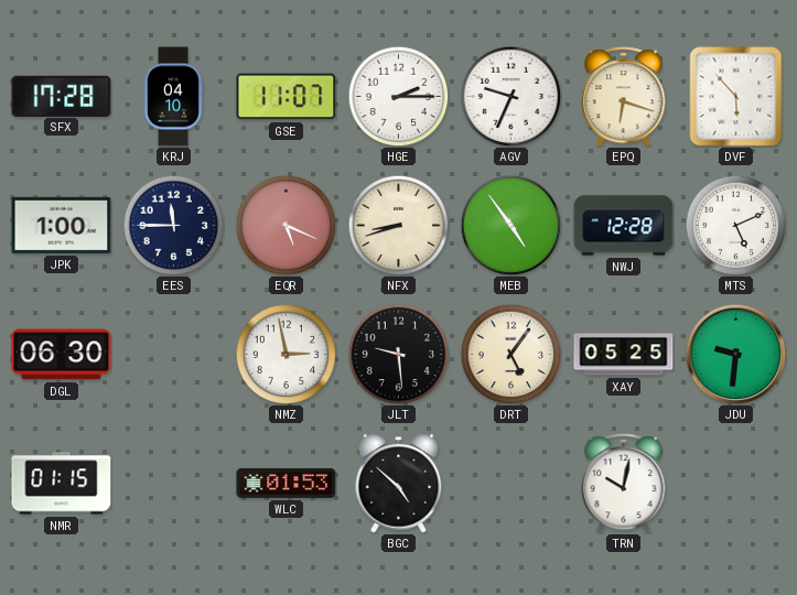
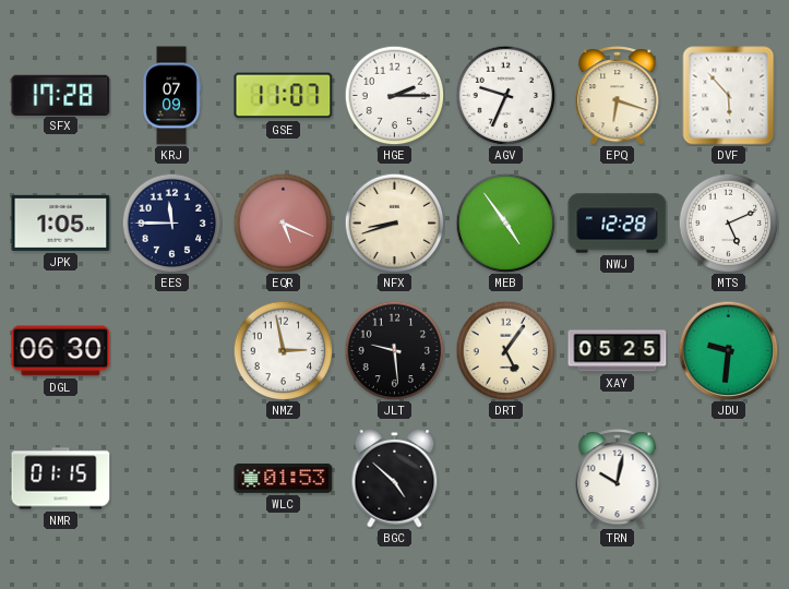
KRJ: 04:10 -> 07:09 (171, 96)
JPK: 1:00 -> 1:05 (61, 223)
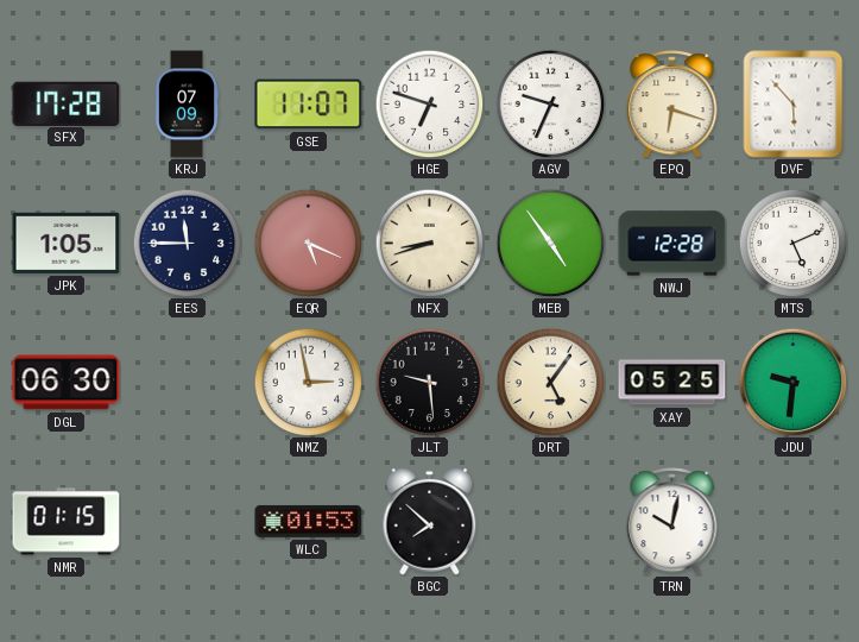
HGE: 2:15 -> 6:48 (429, 103)
BGC: 4:52 -> 7:52 (430, 522)
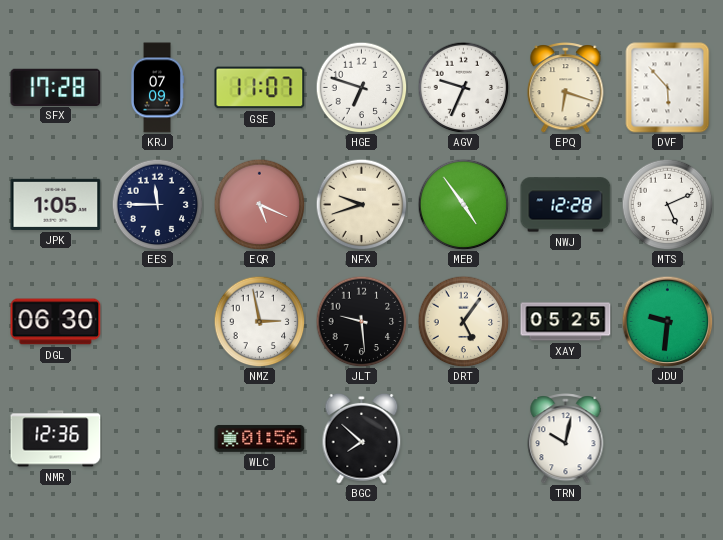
NFX: 8:42 -> 9:42 (361, 204)
NMR: 01:15 -> 12:36 (56, 439)
WLC: 01:53 -> 01:56 (260, 438)
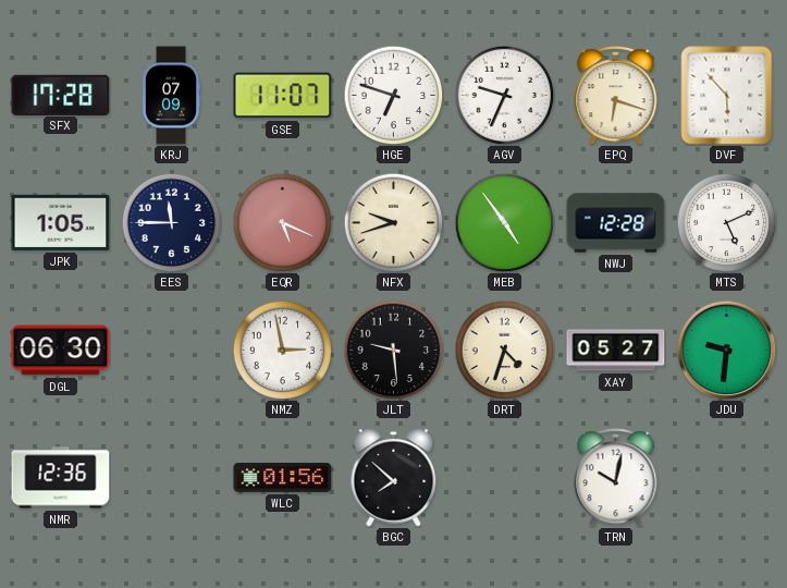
DRT: 5:06 -> 4:33 (504, 350)
XAY: 05:25 -> 05:27 (616, 351)
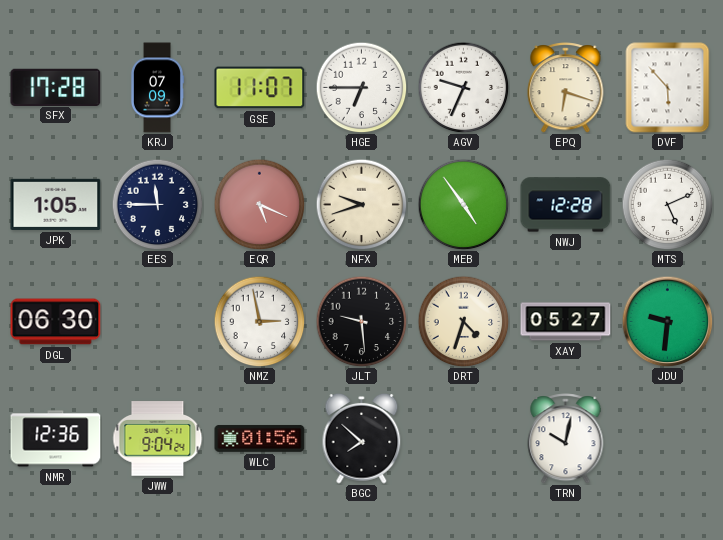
HGE: 6:48 -> 6:45 (361, 87)
JWW: none -> 9:04 (158, 439)
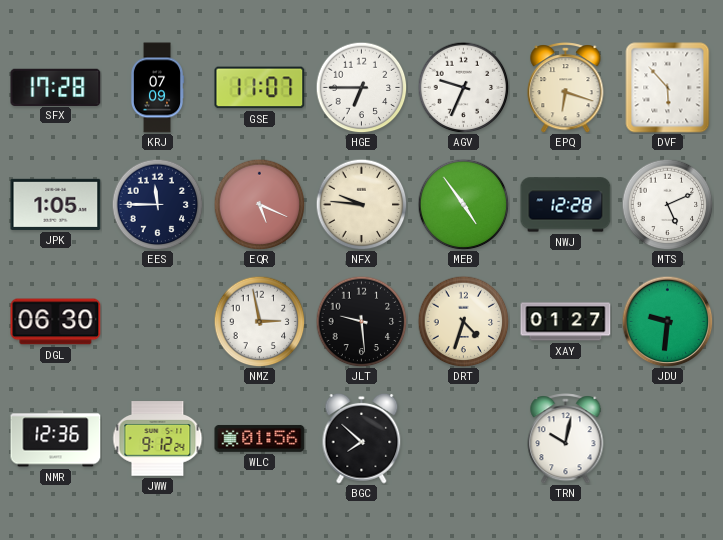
NFX: 9:42 -> 9:46 (361, 204)
XAY: 05:27 -> 01:27 (566, 322)
JWW: 9:04 -> 9:12 (158, 439)
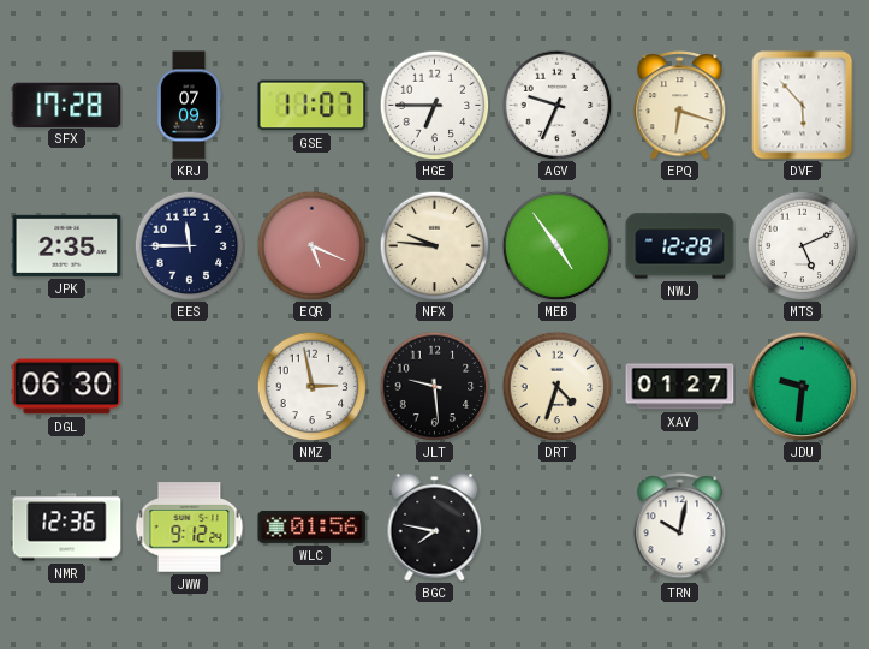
JPK: 1:05 -> 2:35 (67, 245)
BGC: 7:52 -> 7:47 (435, 528)
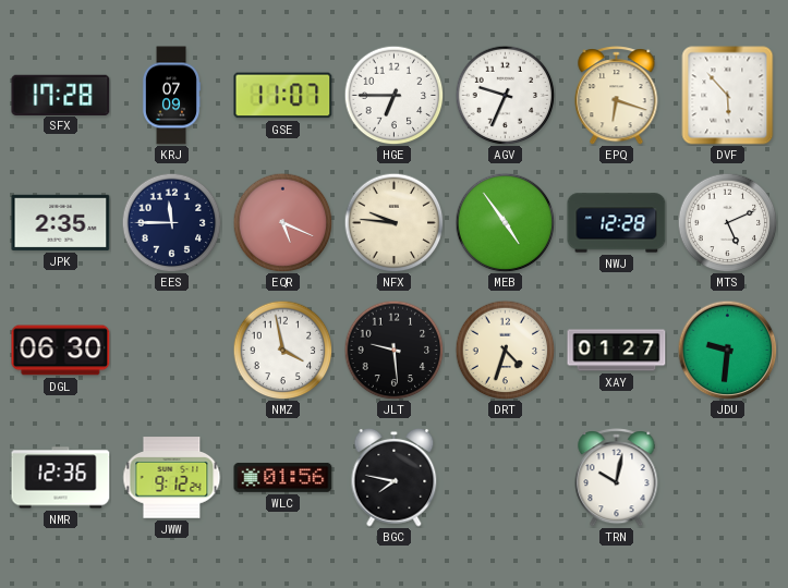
NMZ: 2:58 -> 3:58 (282, 350)
